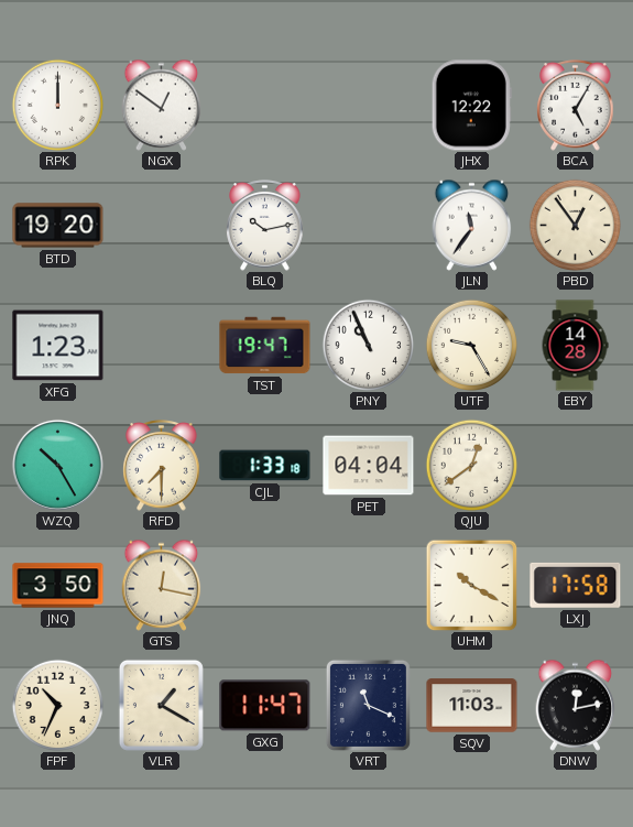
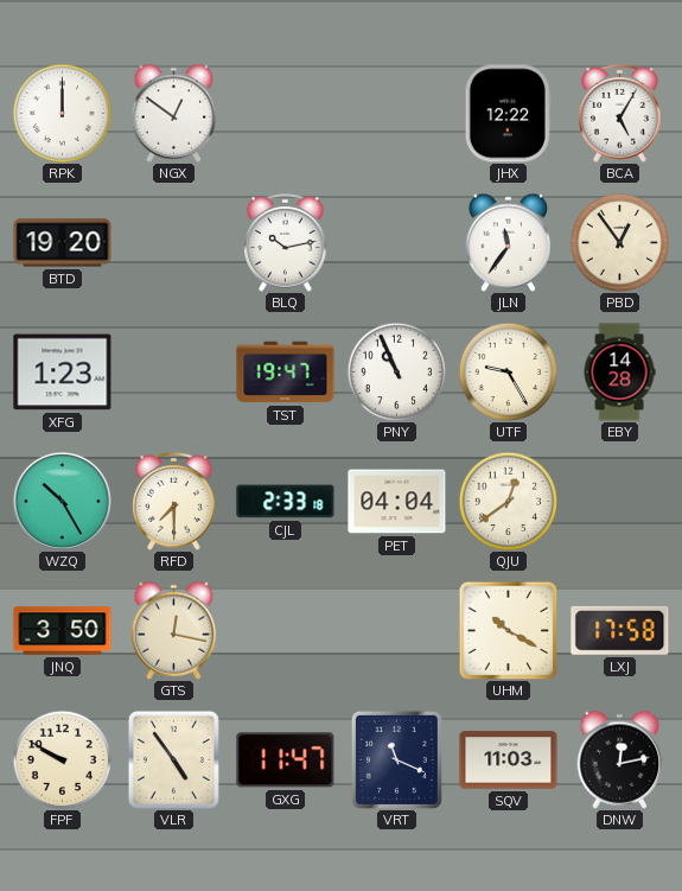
CJL: 1:33 -> 2:33 (286, 502)
FPF: 10:34 -> 9:50 (62, 759)
VLR: 1:20 -> 4:54 (173, 759)
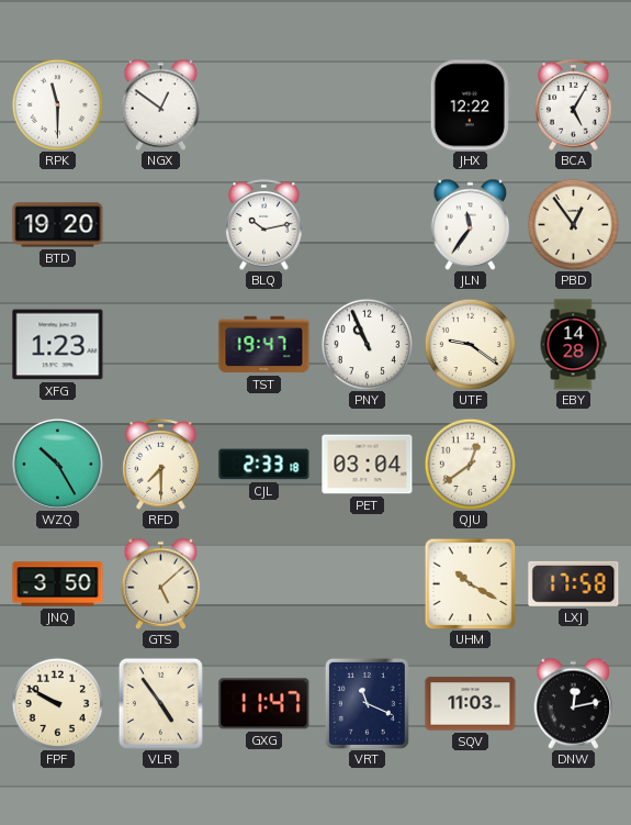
RPK: 12:00 -> 11:30 (57, 104)
UTF: 9:25 -> 9:21 (470, 344)
PET: 04:04 -> 03:04 (368, 465)
GTS: 12:17 -> 5:08 (161, 583)
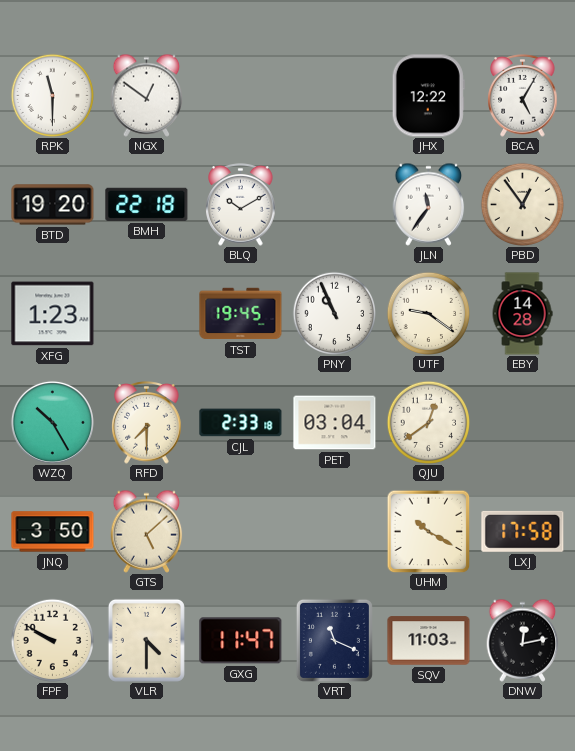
BMH: none -> 22:18 (147, 204)
BLQ: 10:13 -> 10:10 (241, 205)
TST: 19:47 -> 19:45 (241, 314)
VLR: 4:54 -> 4:30 (146, 640)
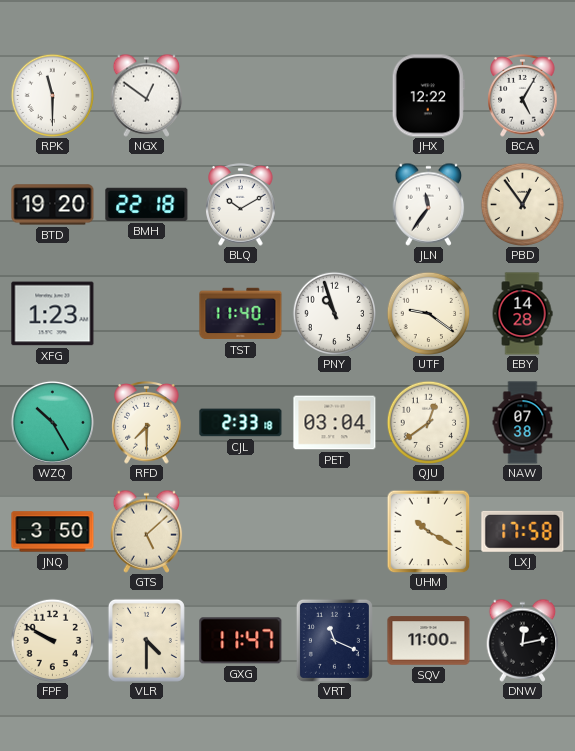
TST: 19:45 -> 11:40 (241, 314)
PNY: 10:56 -> 10:57 (334, 313)
NAW: none -> 07:38 (523, 423)
SQV: 11:03 -> 11:00 (429, 641)
